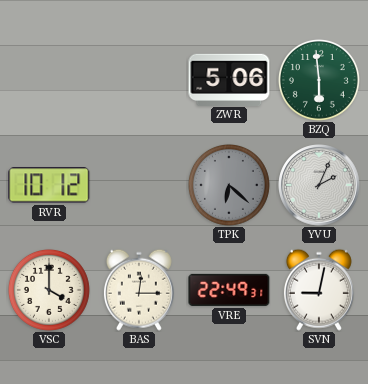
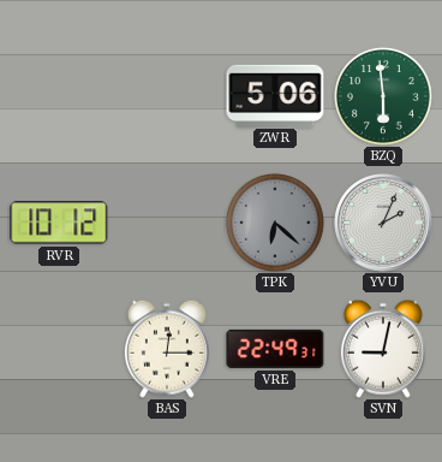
VSC: 4:00 -> none (49, 290)
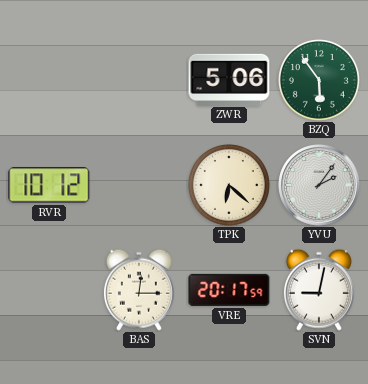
BZQ: 5:59 -> 5:54 (319, 80)
TPK dial: grey -> cream (229, 185)
YVU: 2:04 -> 2:06 (319, 185)
VRE: 22:49 -> 20:17 (229, 290)
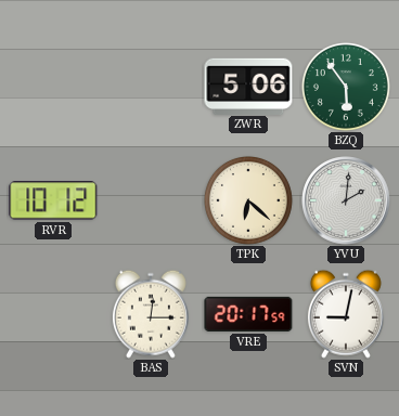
YVU: 2:06 -> 2:01 (346, 200)
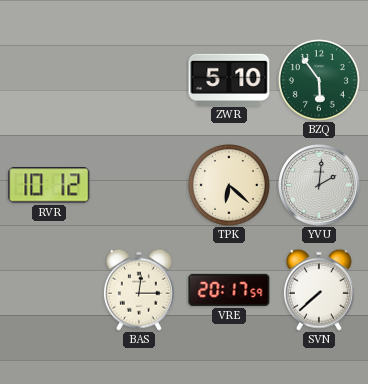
ZWR: 5:06 -> 5:10 (229, 79)
SVN: 9:02 -> 7:38 (319, 290)
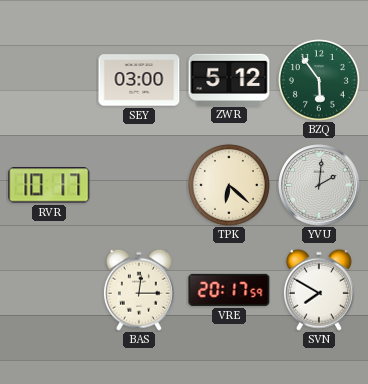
SEY: none -> 03:00 (139, 80)
ZWR: 5:10 -> 5:12 (229, 79)
RVR: 10:12 -> 10:17 (49, 185)
SVN: 7:38 -> 7:50 (319, 290)
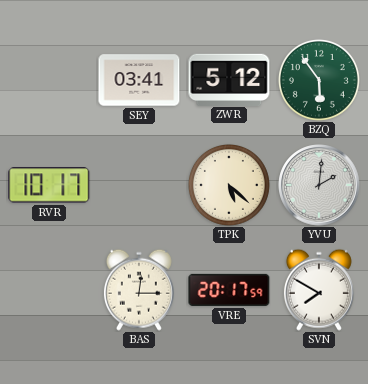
SEY: 03:00 -> 03:41 (139, 80)
TPK: 6:22 -> 5:22 (229, 185)
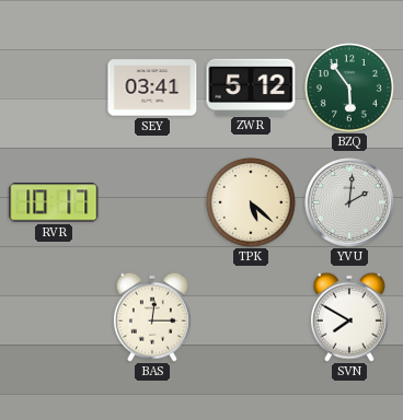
VRE: 20:17 -> none (229, 290)
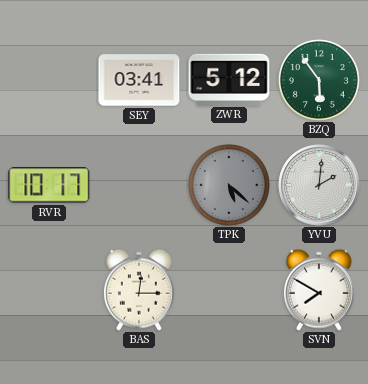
TPK dial: cream -> grey (229, 185)
